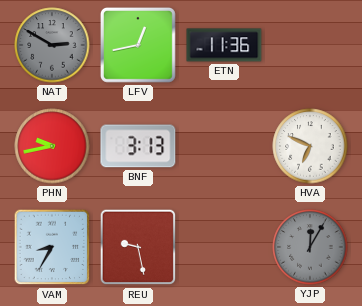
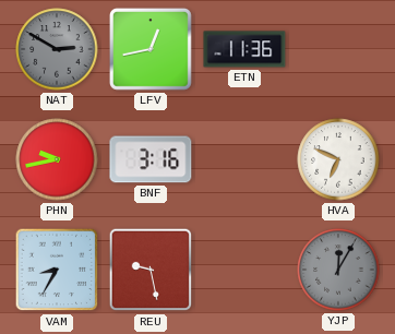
BNF: 3:13 -> 3:16 (151, 159)
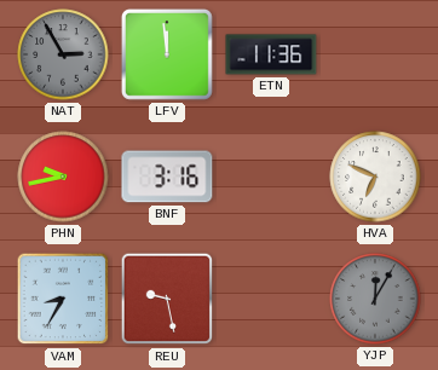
NAT: 2:50 -> 2:55 (63, 54)
LFV: 12:43 -> 11:59 (167, 54)
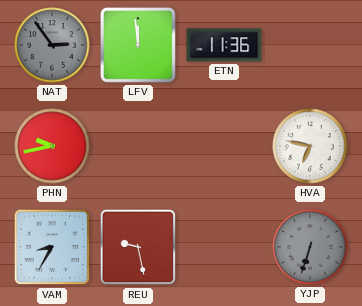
NAT: 2:55 -> 2:54 (52, 45)
BNF: 3:16 -> none (167, 177)
HVA: 6:49 -> 6:47 (310, 146)
YJP: 12:05 -> 6:33 (310, 247)
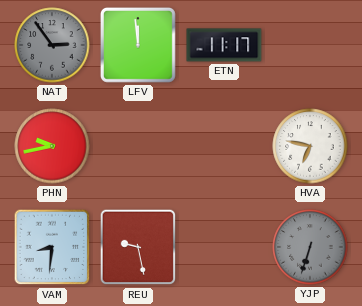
ETN: 11:36 -> 11:17 (224, 45)
VAM: 8:35 -> 8:31 (52, 247)
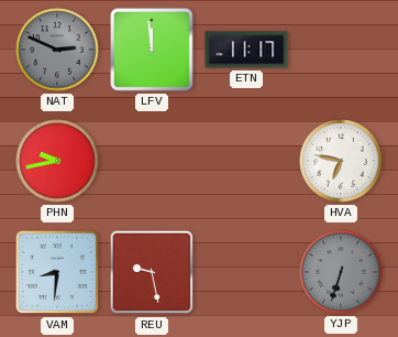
NAT: 2:54 -> 2:49 (57, 50)
